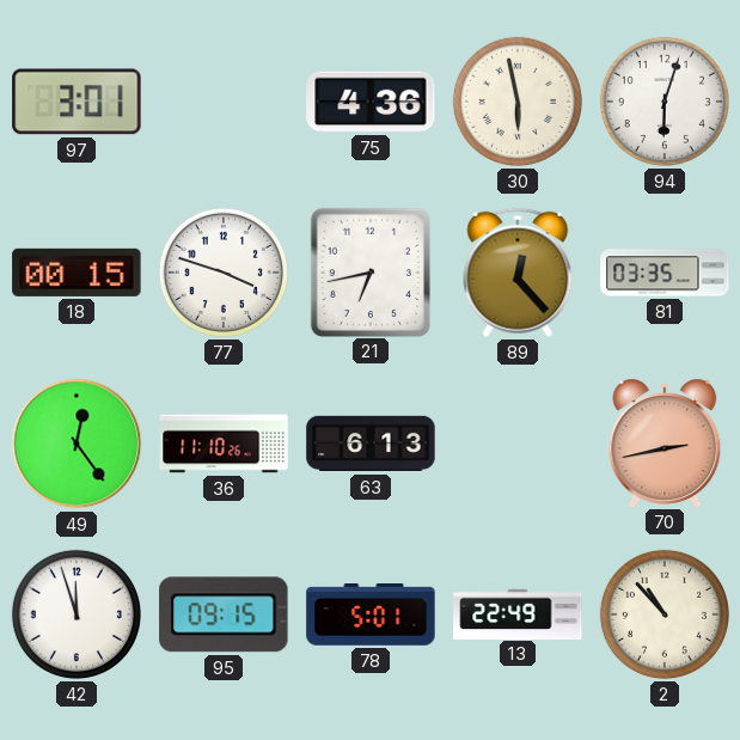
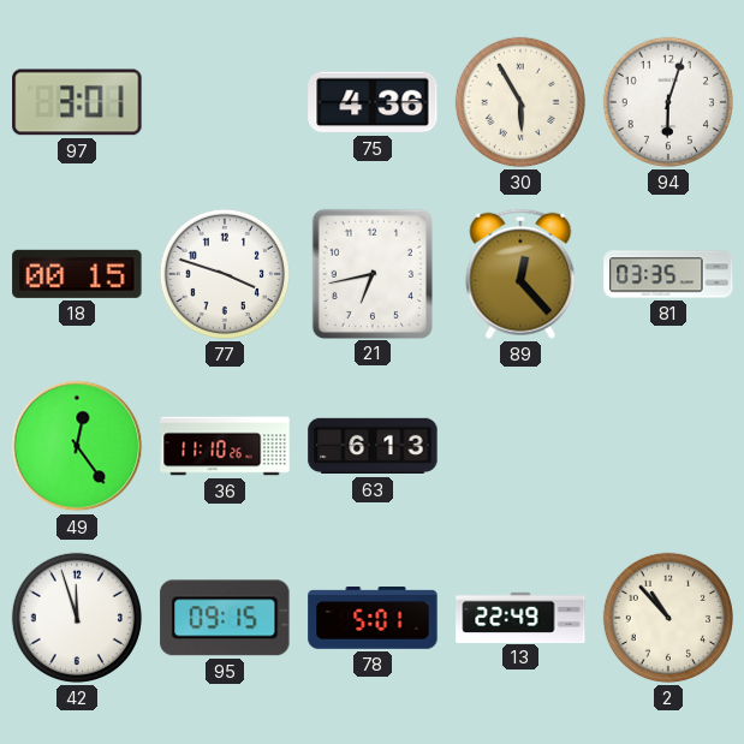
30: 5:58 -> 5:55 (520, 102)
70: 2:43 -> none (665, 442)
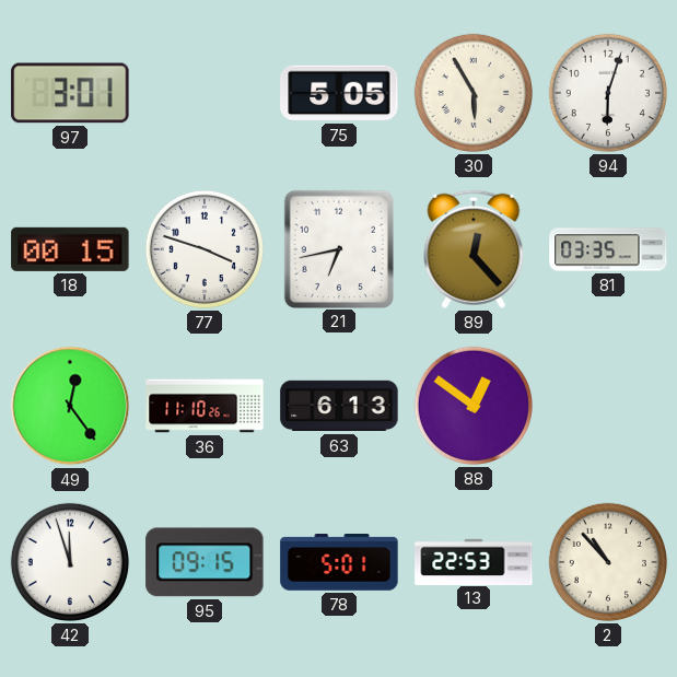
75: 4:36 -> 5:05 (339, 93)
88: none -> 12:51 (474, 406)
13: 22:49 -> 22:53 (474, 561)
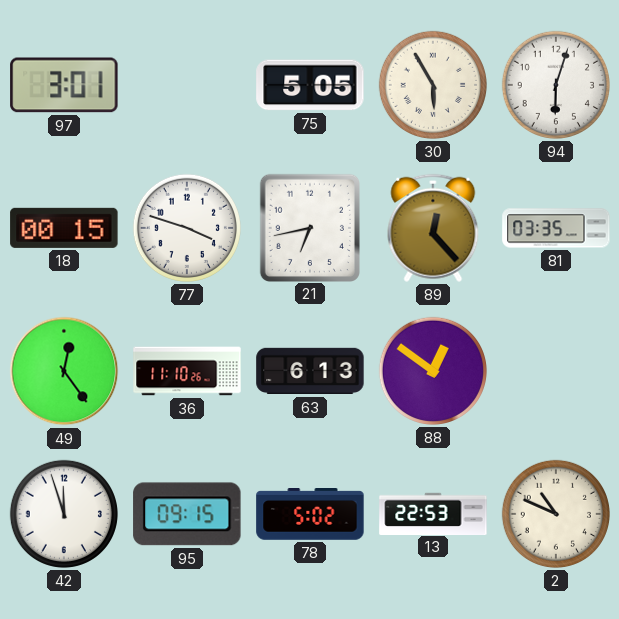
78: 5:01 -> 5:02 (310, 514)
2: 10:53 -> 10:49 (556, 514)
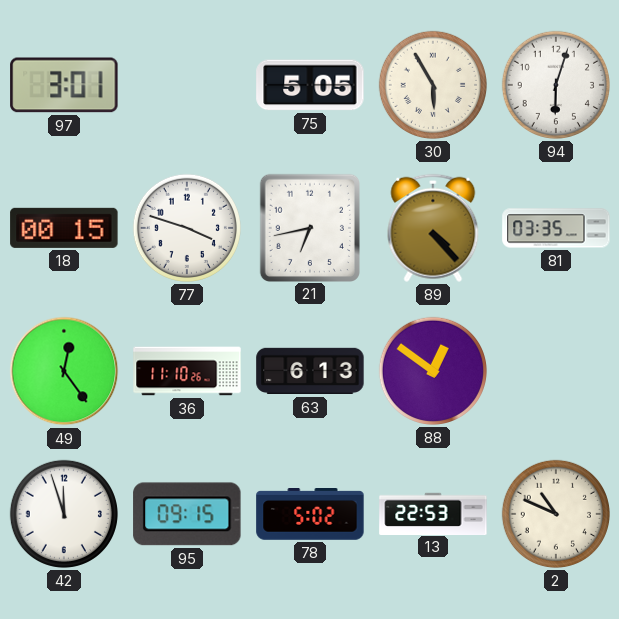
89: 12:23 -> 4:23 (433, 228)
